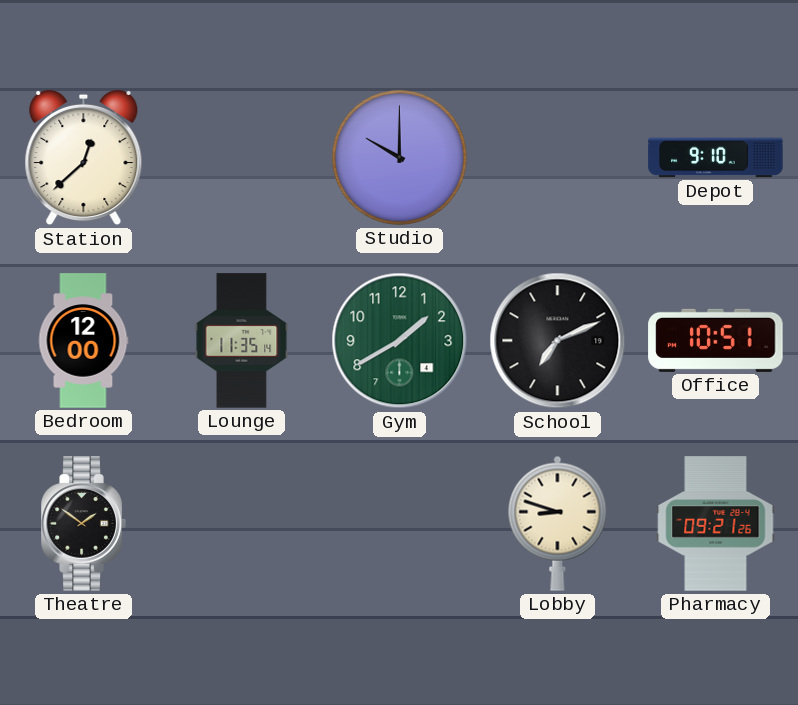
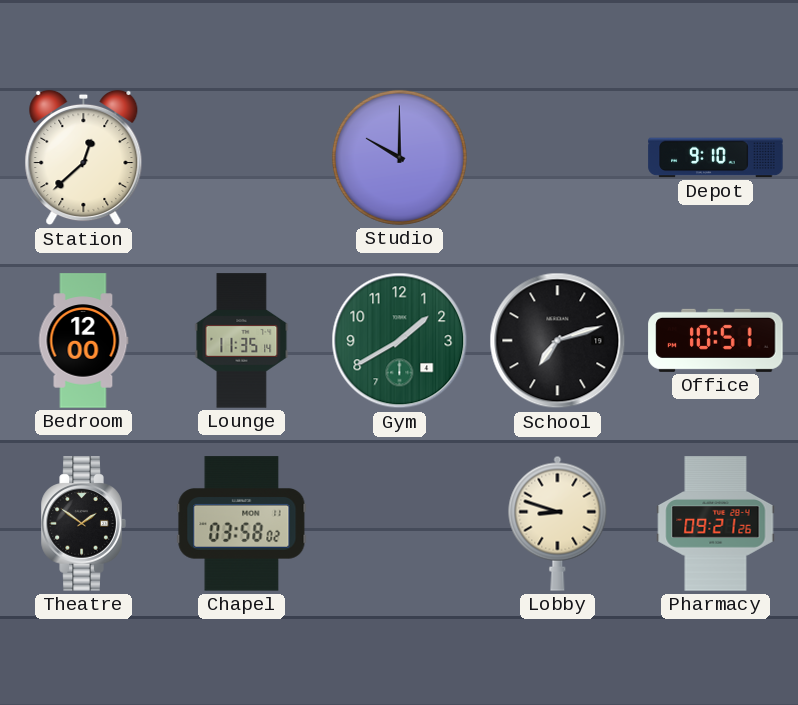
School: 7:11 -> 7:12 (558, 341)
Chapel: none -> 03:58 (242, 524)
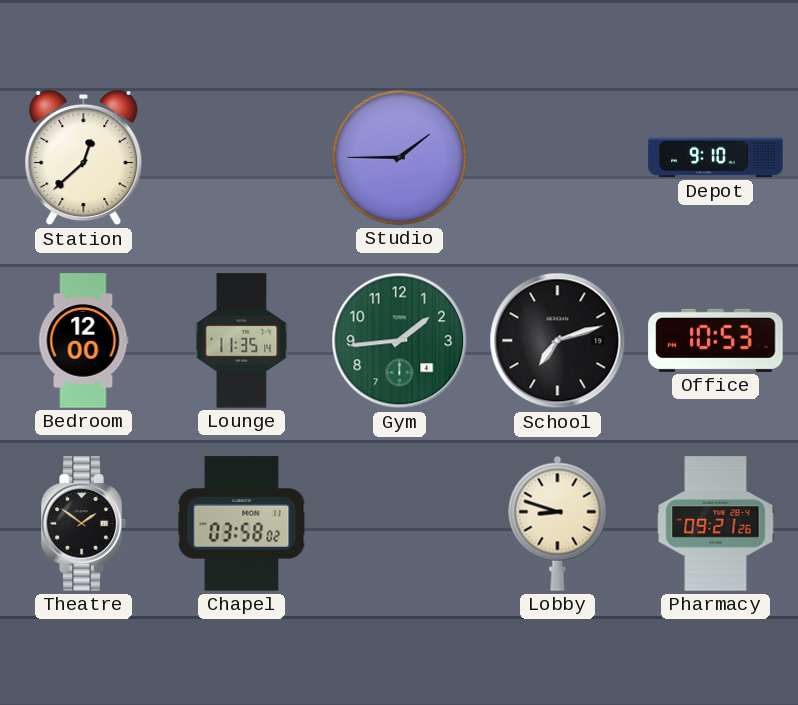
Studio: 10:00 -> 1:45 (399, 157)
Gym: 1:40 -> 1:44 (400, 341)
Office: 10:51 -> 10:53 (716, 340)
